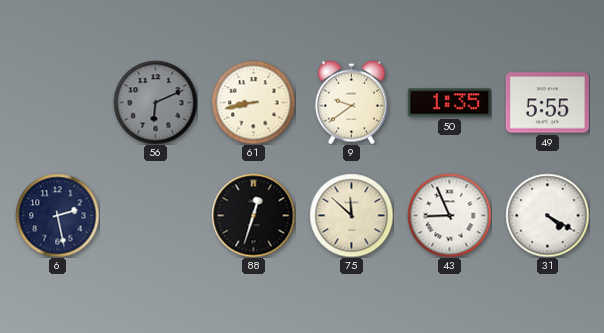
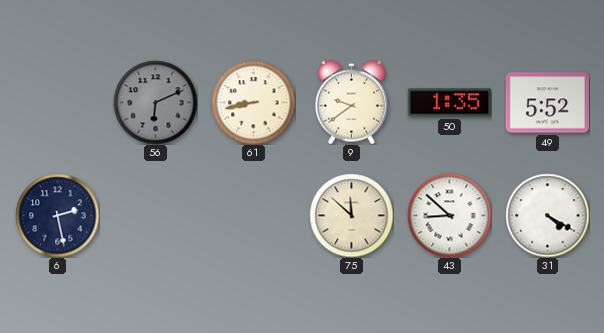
49: 5:55 -> 5:52 (547, 103)
88: 12:33 -> none (253, 215)
43: 8:56 -> 8:52 (449, 215)
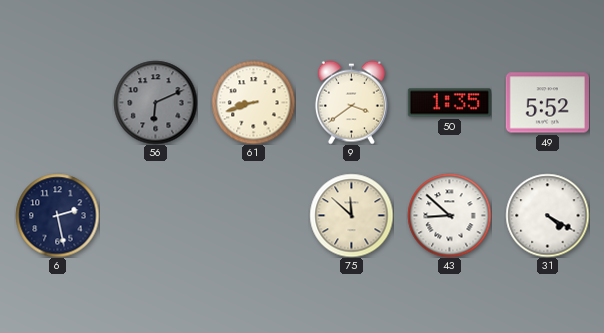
61: 8:43 -> 8:42 (253, 102)
9: 9:39 -> 3:39 (351, 102)
